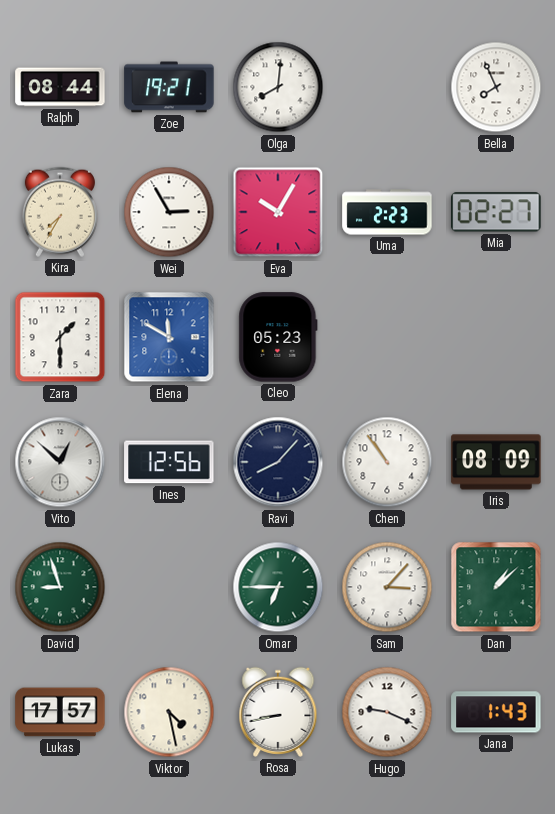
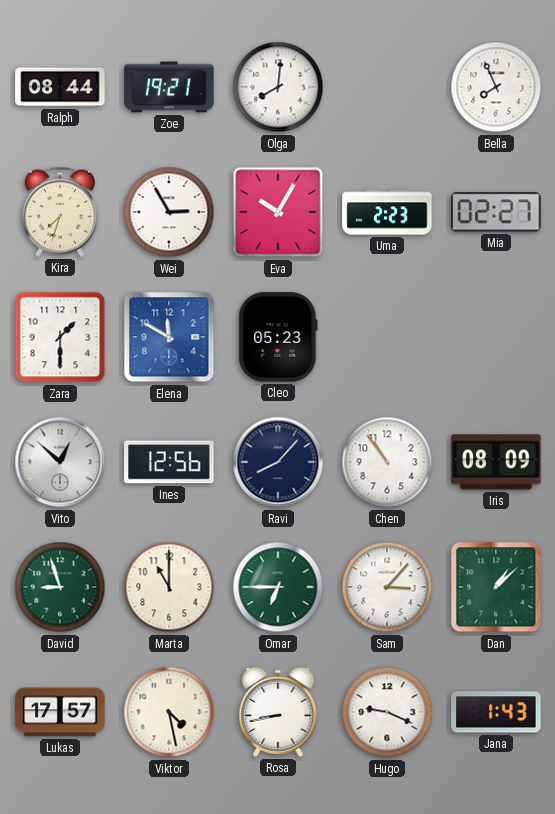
Kira: 7:35 -> 7:33 (60, 212)
Marta: none -> 11:00 (169, 587)
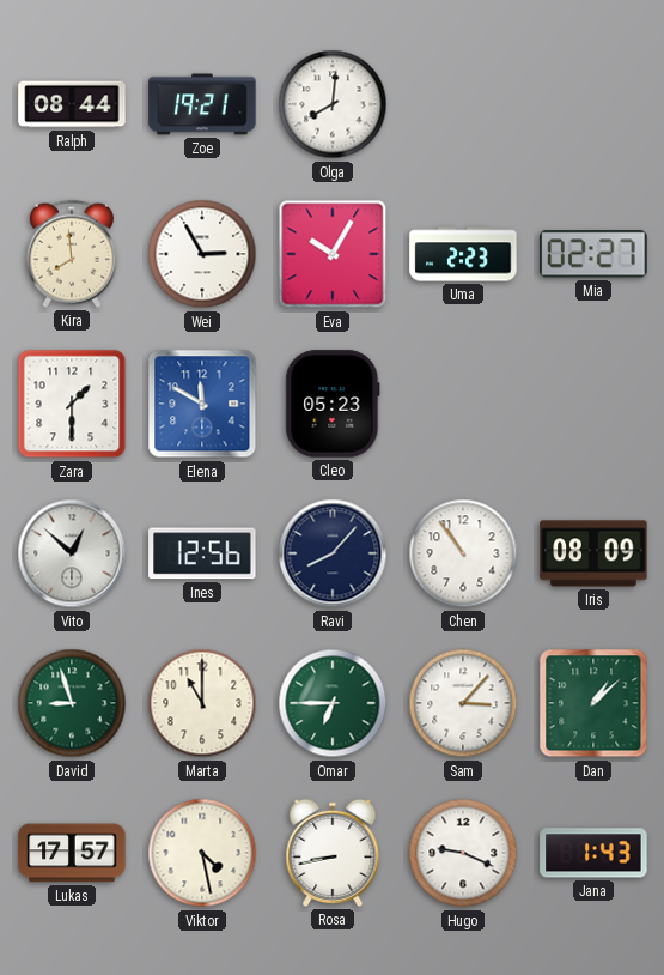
Bella: 7:56 -> none (496, 87)
Kira: 7:33 -> 7:59 (72, 254)
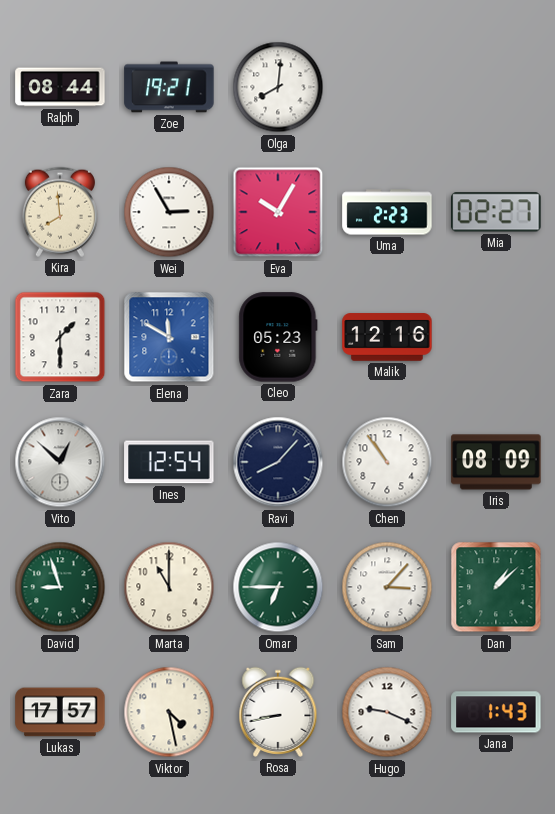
Malik: none -> 12:16 (387, 337)
Ines: 12:56 -> 12:54 (169, 462)
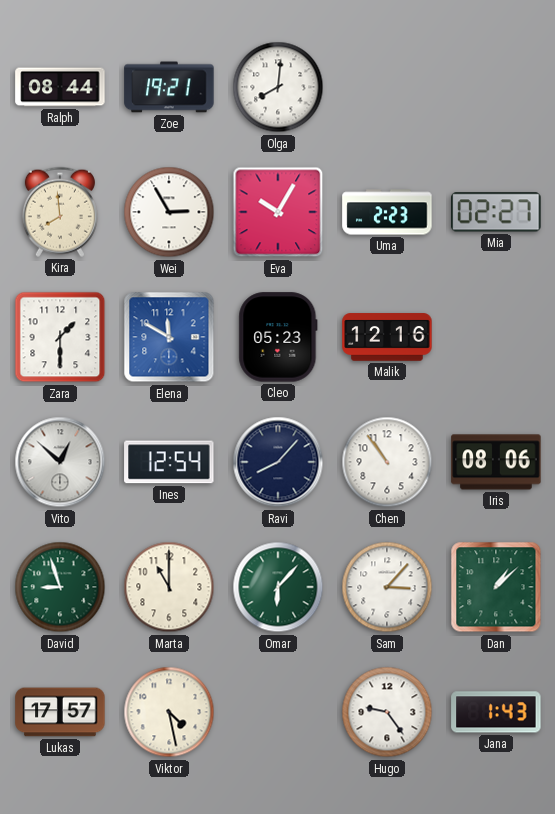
Iris: 08:09 -> 08:06 (496, 462)
Omar: 6:45 -> 6:07 (278, 587)
Rosa: 8:43 -> none (278, 712)
Hugo: 9:19 -> 9:24 (387, 712)
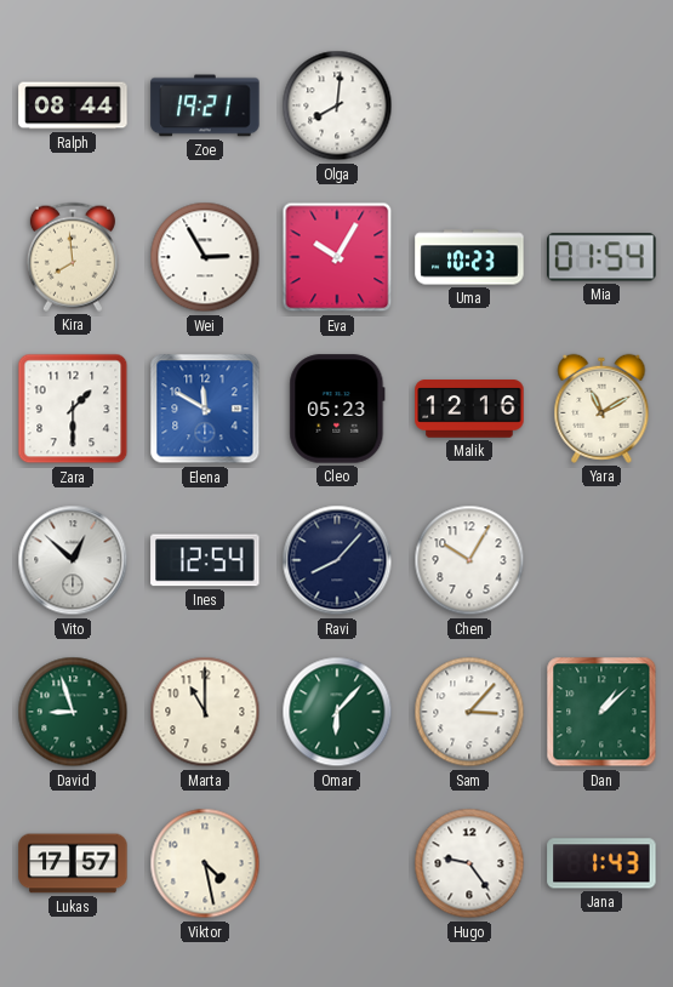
Uma: 2:23 -> 10:23 (469, 257)
Mia: 02:27 -> 01:54 (601, 257)
Yara: none -> 11:10 (601, 409)
Chen: 10:54 -> 10:05 (469, 560)
Iris: 08:06 -> none (496, 462)
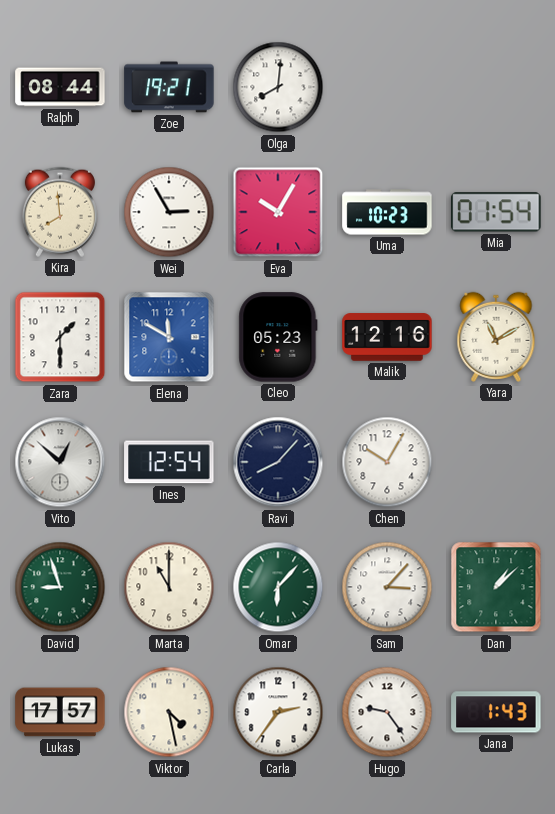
Carla: none -> 2:36 (278, 712)
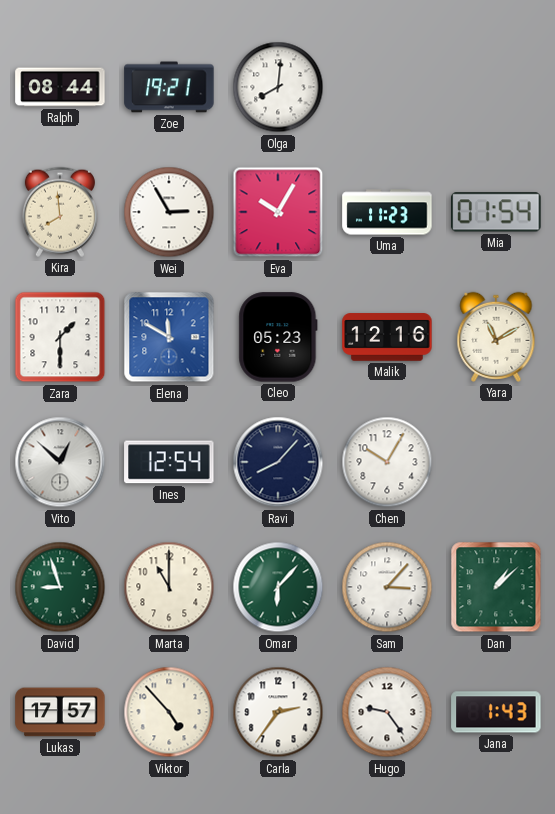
Uma: 10:23 -> 11:23 (387, 212)
Viktor: 4:28 -> 4:53 (169, 712)
